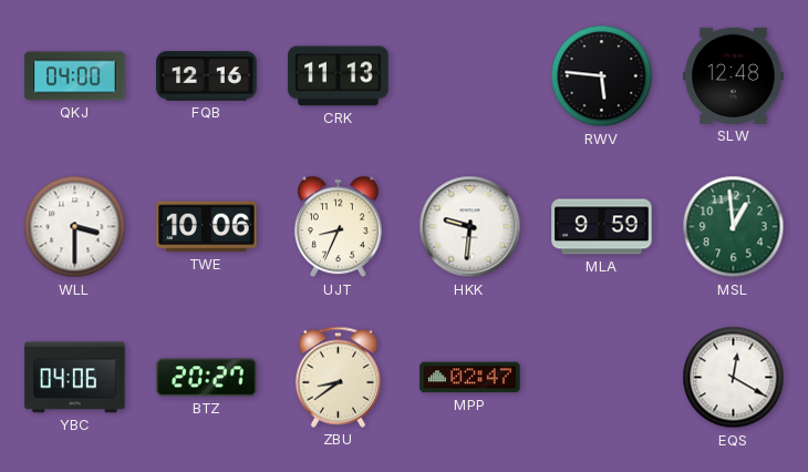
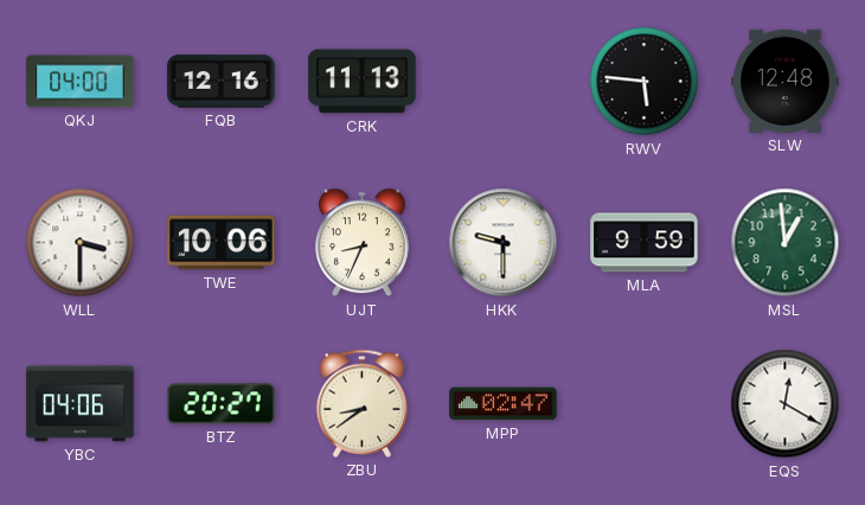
HKK: 9:31 -> 9:30 (504, 243)
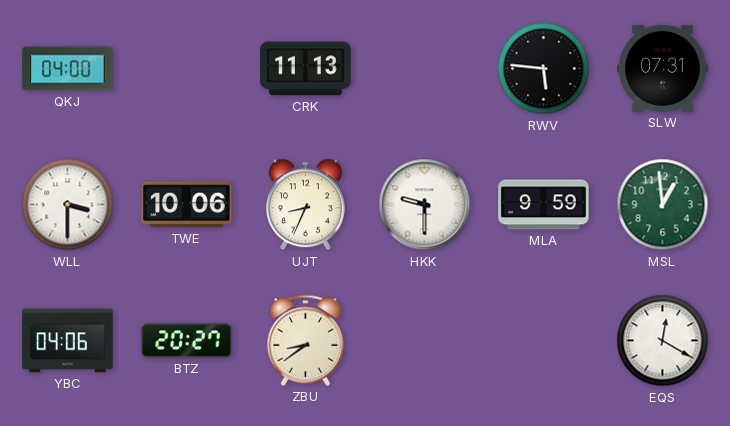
FQB: 12:16 -> none (222, 82)
SLW: 12:48 -> 07:31 (663, 68)
MPP: 02:47 -> none (504, 404)
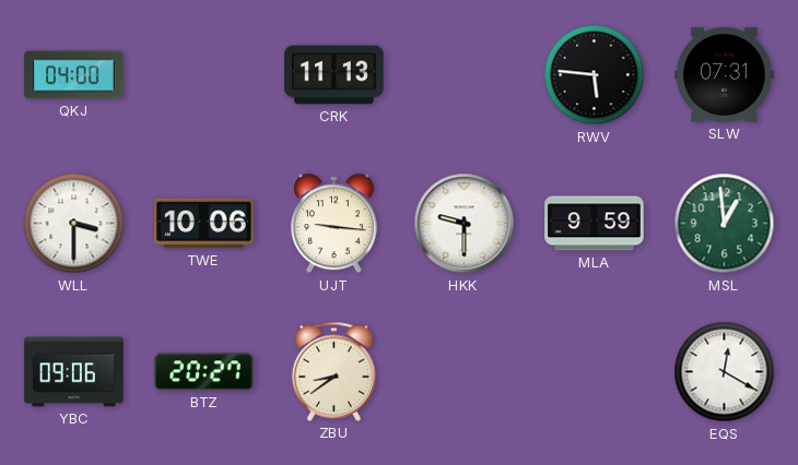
UJT: 8:34 -> 9:16 (335, 224)
YBC: 04:06 -> 09:06 (74, 372)
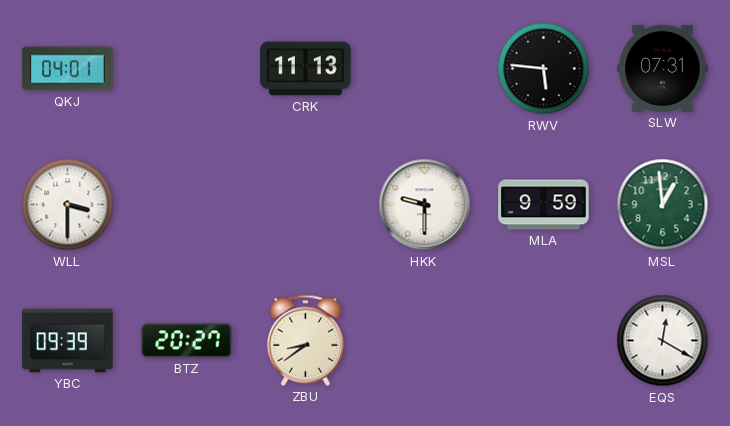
QKJ: 04:00 -> 04:01 (68, 69)
TWE: 10:06 -> none (204, 224)
UJT: 9:16 -> none (335, 224)
YBC: 09:06 -> 09:39 (68, 341)
